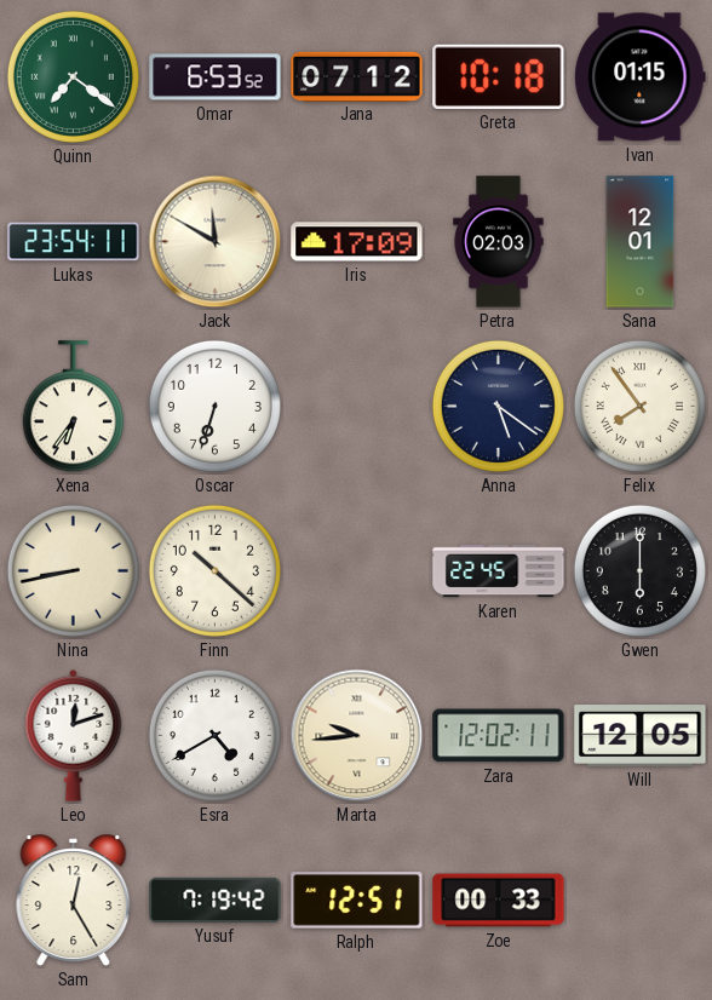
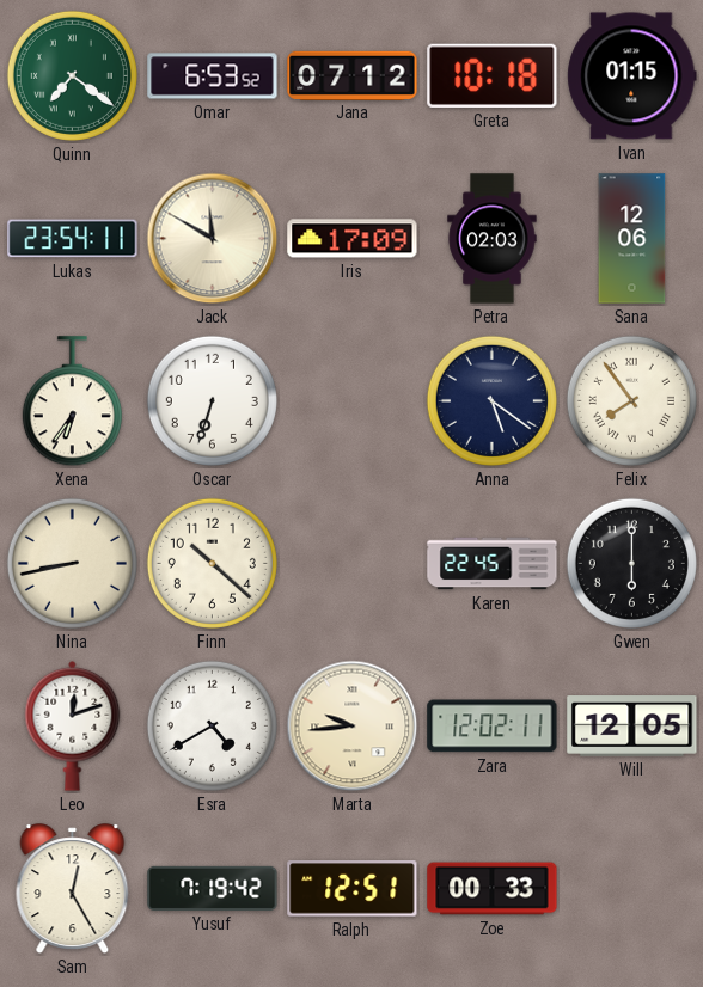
Sana: 12:01 -> 12:06 (632, 239)
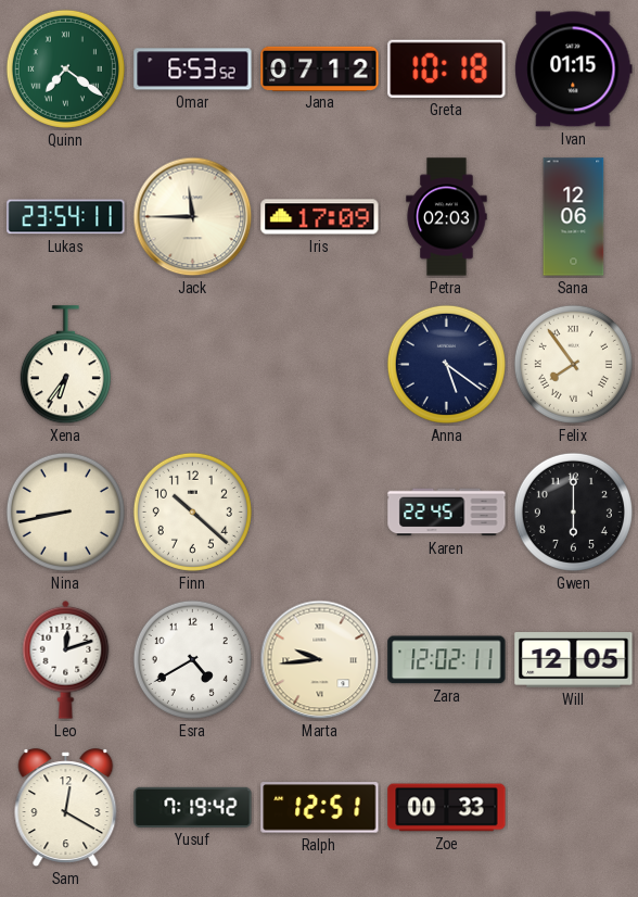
Jack: 11:50 -> 11:45 (193, 217)
Oscar: 6:33 -> none (212, 400)
Sam: 12:25 -> 12:20 (66, 808)
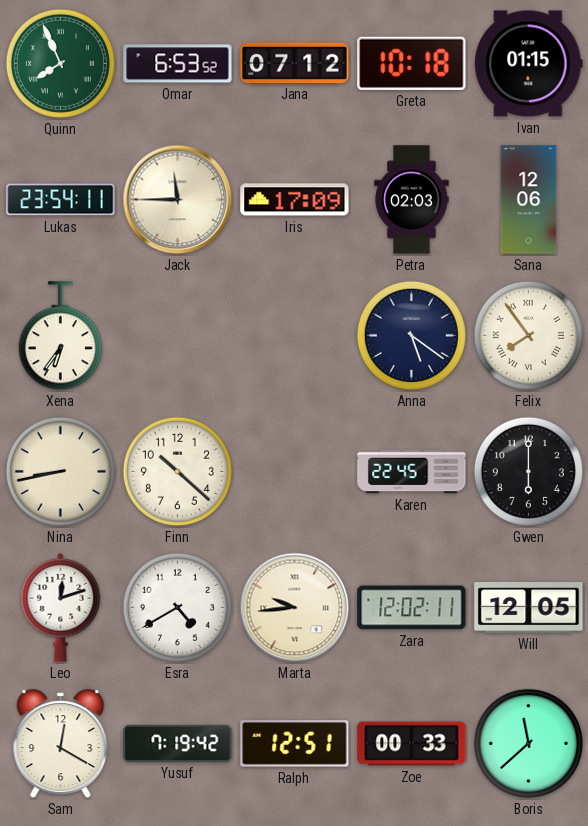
Quinn: 7:21 -> 7:56 (60, 63)
Boris: none -> 11:38 (528, 743)
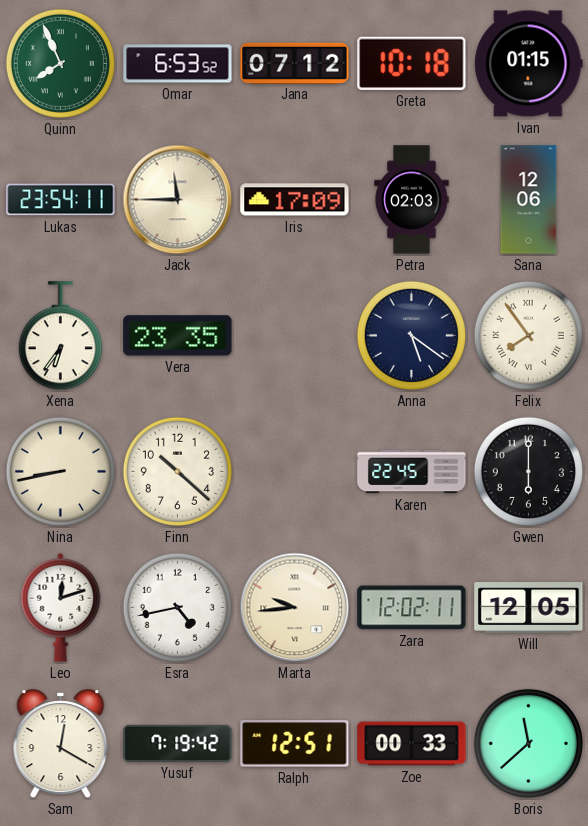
Vera: none -> 23:35 (178, 336)
Esra: 4:40 -> 4:43 (177, 607)
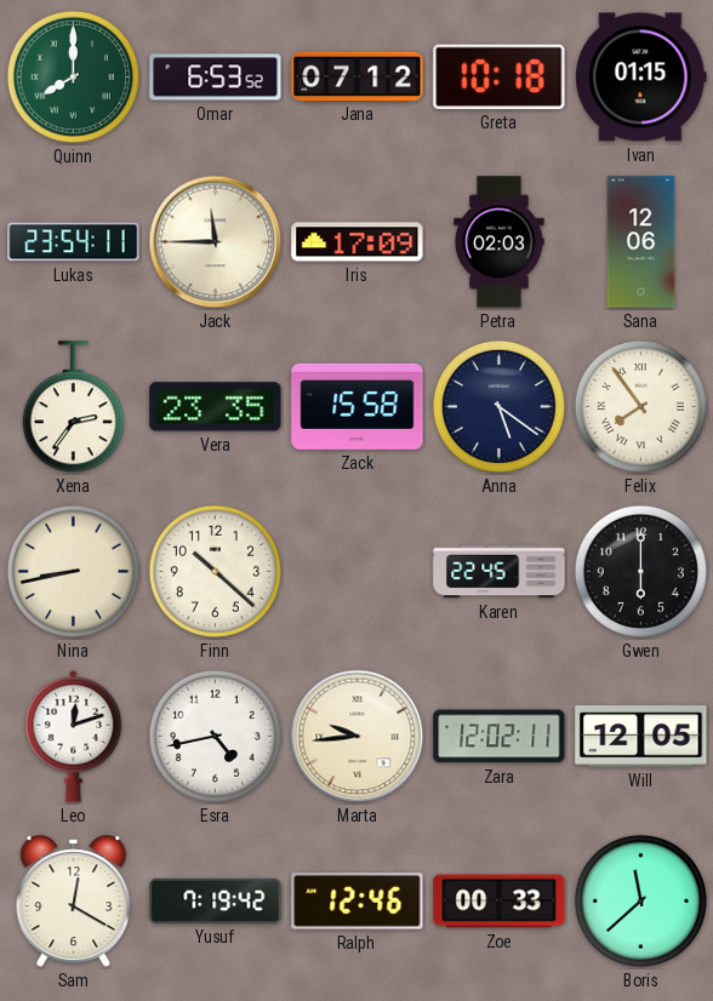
Quinn: 7:56 -> 8:00 (73, 76)
Xena: 6:36 -> 2:36 (73, 407)
Zack: none -> 15:58 (358, 406)
Ralph: 12:51 -> 12:46 (358, 902)
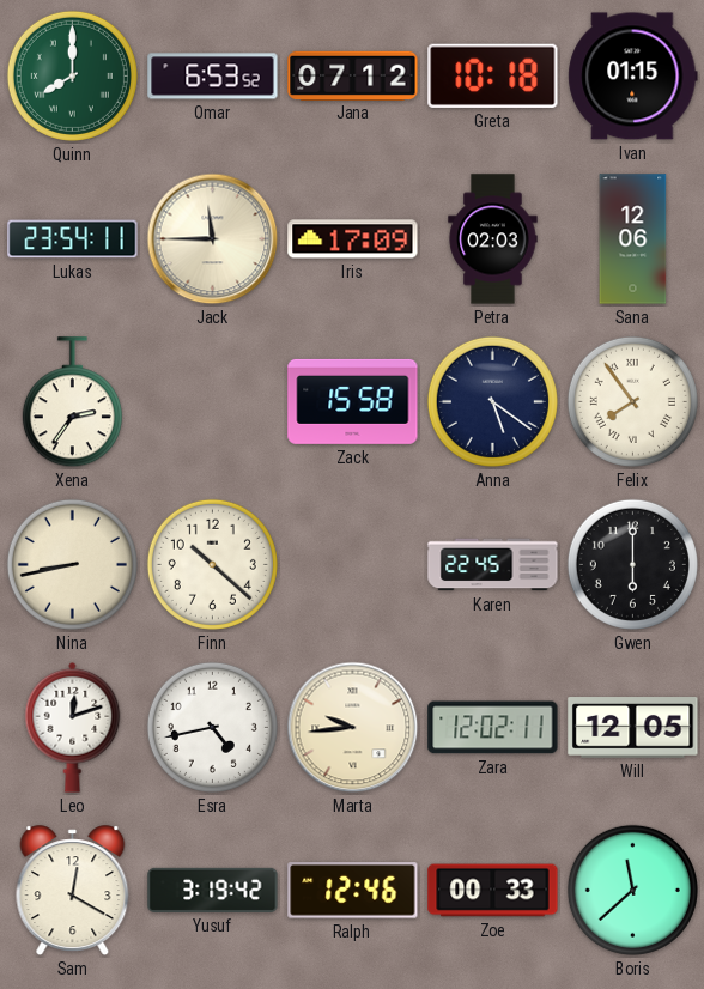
Vera: 23:35 -> none (216, 407)
Yusuf: 7:19 -> 3:19 (213, 890)
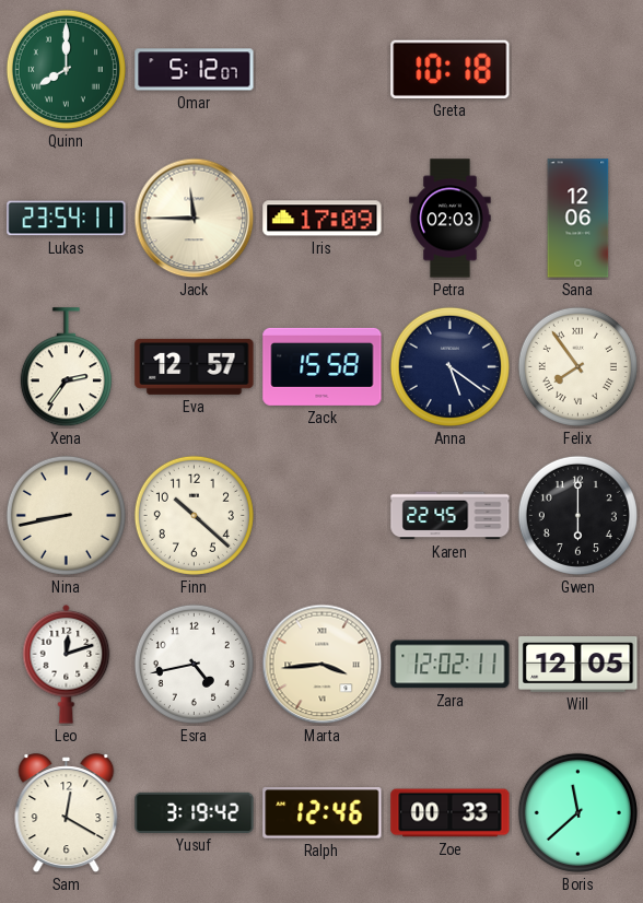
Omar: 6:53 -> 5:12 (195, 70)
Jana: 07:12 -> none (353, 75)
Ivan: 01:15 -> none (633, 77)
Eva: none -> 12:57 (195, 366)
Marta: 9:44 -> 3:44 (323, 665)
